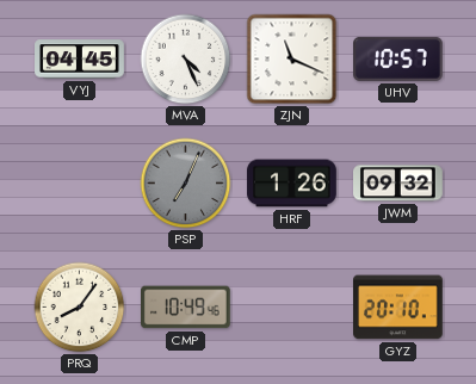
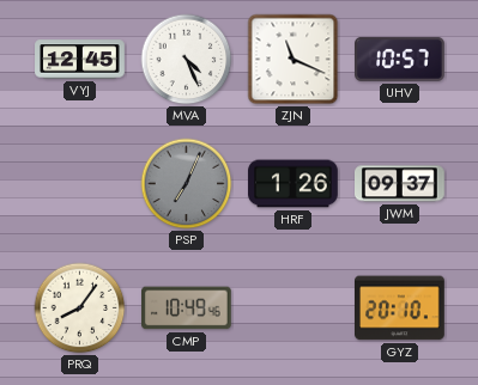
VYJ: 04:45 -> 12:45 (80, 60)
JWM: 09:32 -> 09:37 (400, 184)
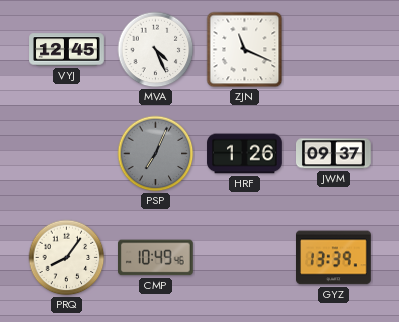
UHV: 10:57 -> none (400, 59)
GYZ: 20:10 -> 13:39 (334, 258)
